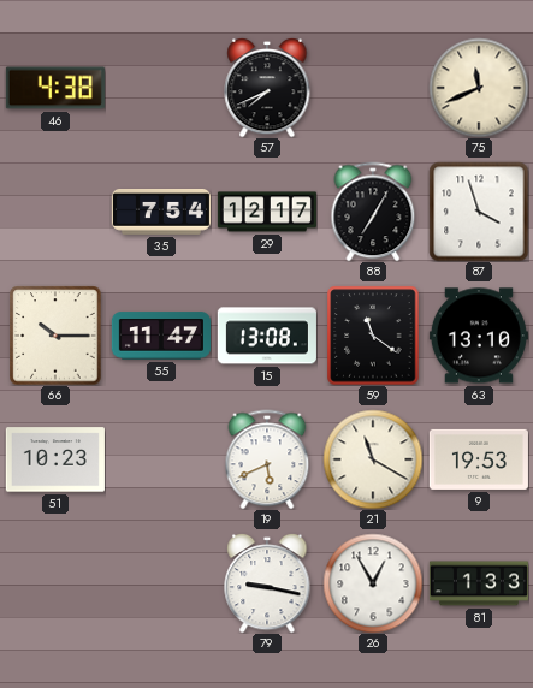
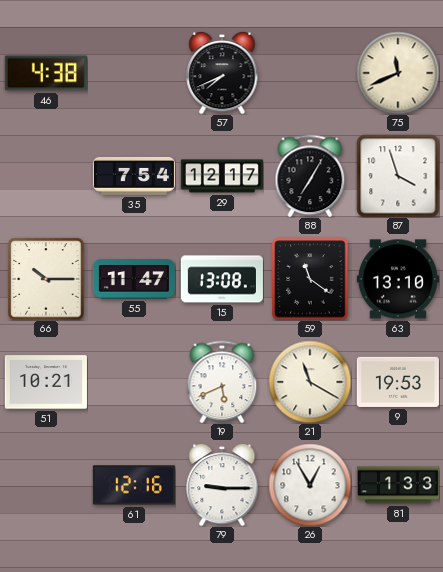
51: 10:23 -> 10:21 (46, 382)
61: none -> 12:16 (134, 485)
79: 9:17 -> 9:15 (222, 485)
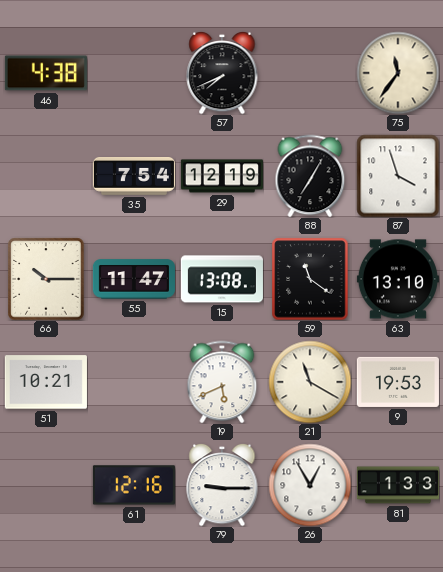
75: 11:41 -> 11:36 (398, 73)
29: 12:17 -> 12:19 (222, 176)
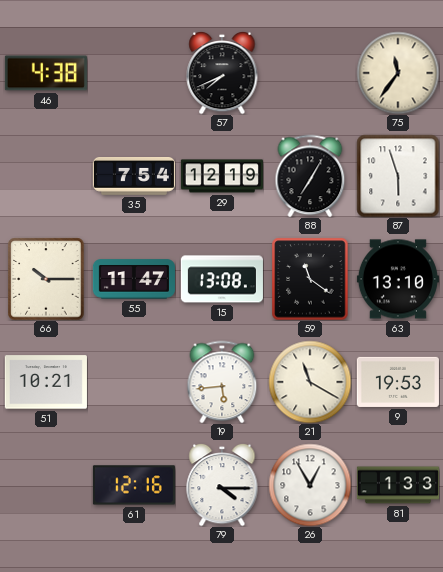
87: 3:57 -> 5:57 (398, 176)
19: 5:41 -> 5:44 (222, 382)
79: 9:15 -> 4:15 (222, 485)
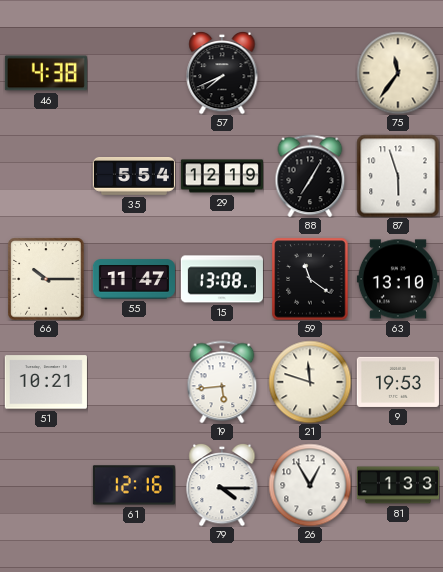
35: 7:54 -> 5:54 (134, 177)
21: 11:20 -> 11:48 (310, 382)
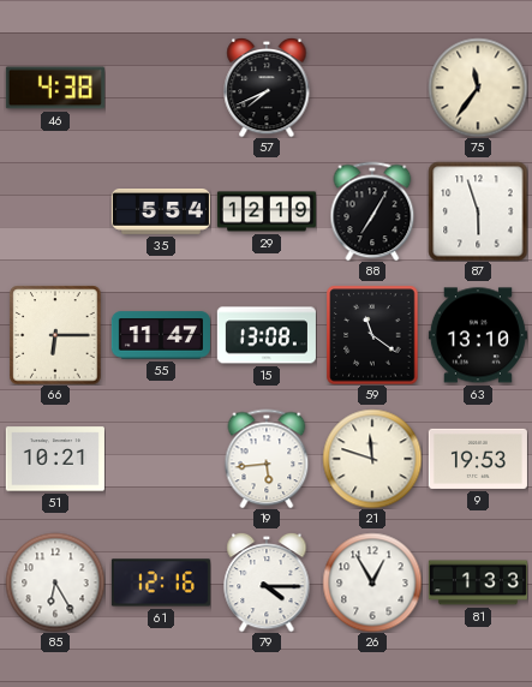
66: 10:15 -> 6:15 (55, 335)
85: none -> 6:25 (55, 583)
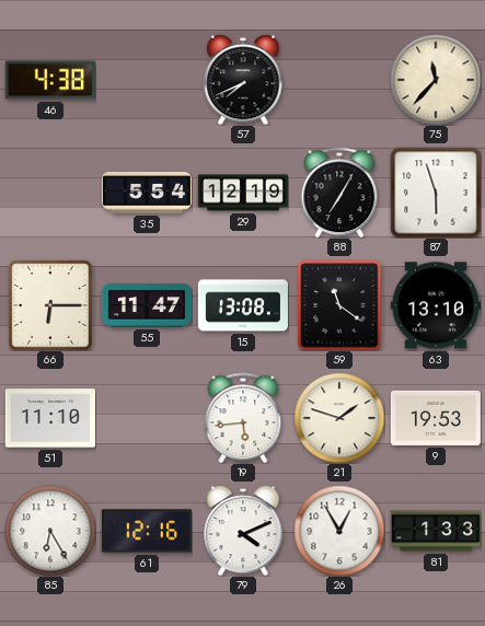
75: 11:36 -> 11:37 (436, 80)
51: 10:21 -> 11:10 (50, 418)
21: 11:48 -> 1:48 (339, 418)
79: 4:15 -> 4:11 (243, 531)
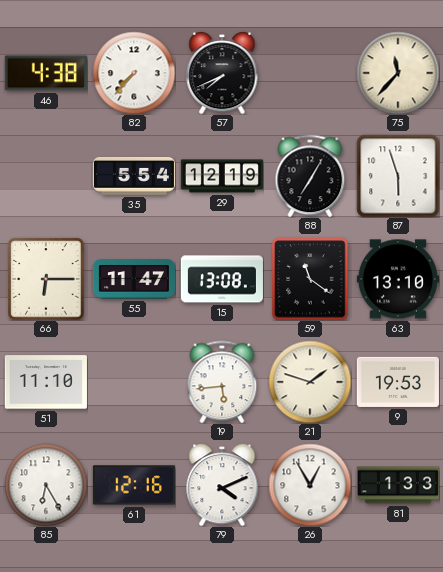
82: none -> 7:37 (134, 73)
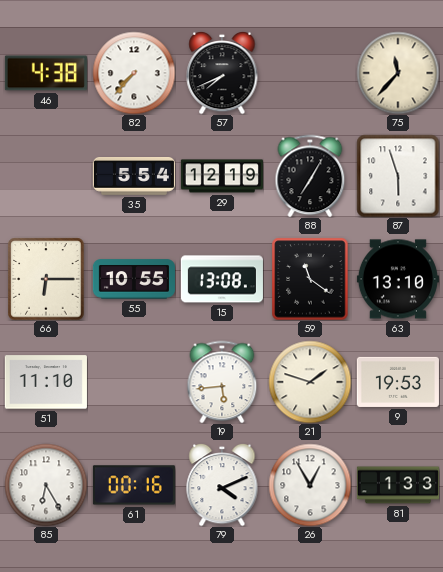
55: 11:47 -> 10:55 (134, 279)
61: 12:16 -> 00:16 (134, 485)
